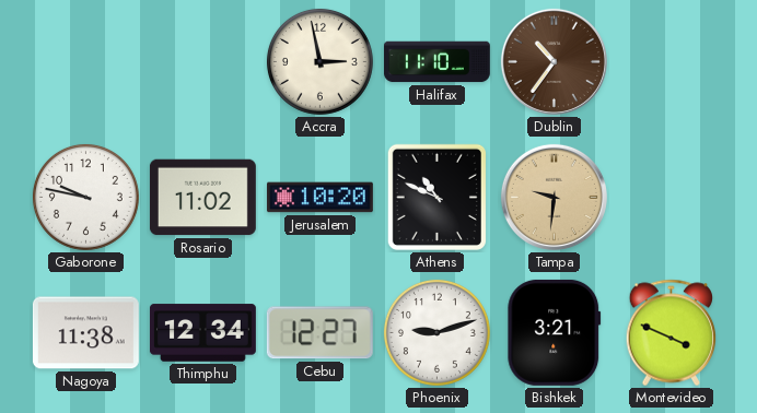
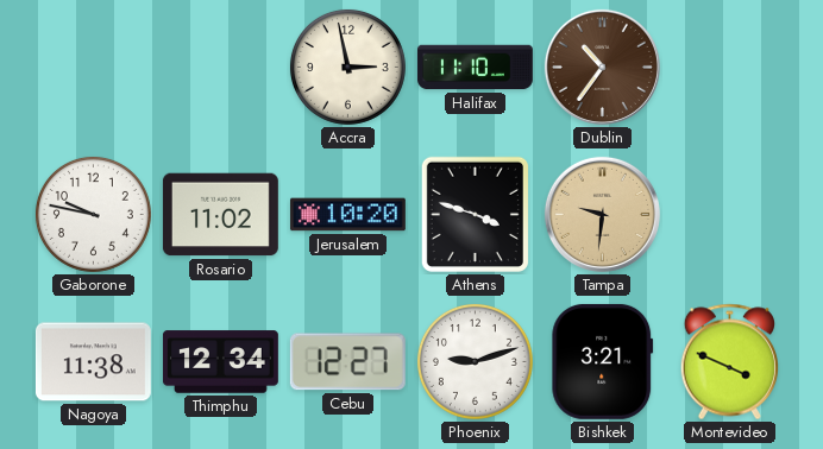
Athens: 10:49 -> 3:48 (475, 214)
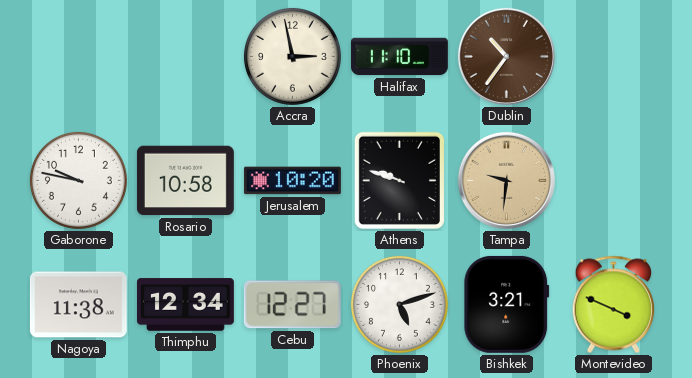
Rosario: 11:02 -> 10:58 (185, 181)
Athens: 3:48 -> 9:48 (399, 180)
Phoenix: 9:12 -> 5:12 (399, 304)
